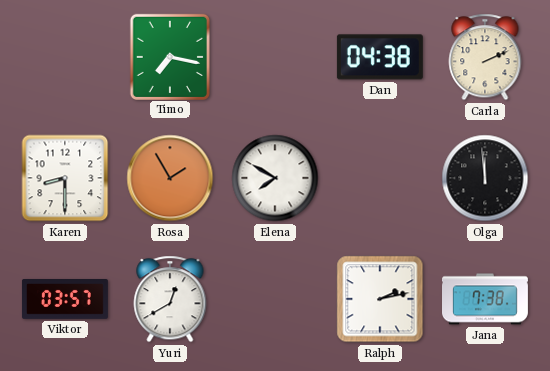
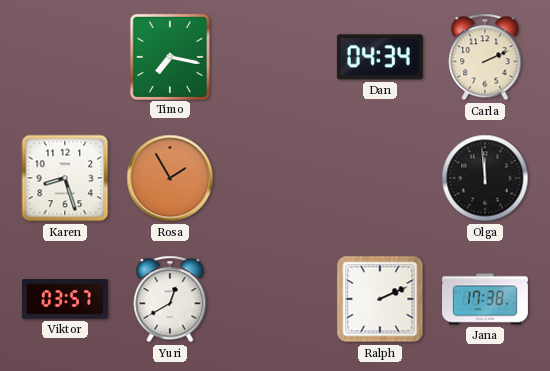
Dan: 04:38 -> 04:34 (380, 57)
Karen: 8:30 -> 8:27 (65, 178)
Elena: 7:50 -> none (275, 178)
Ralph: 2:13 -> 2:11 (380, 299)
Jana: 7:38 -> 17:38 (486, 299)
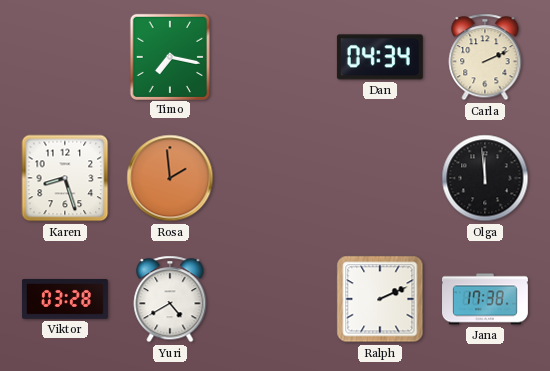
Rosa: 1:55 -> 1:59 (170, 178)
Viktor: 03:57 -> 03:28 (65, 300)
Yuri: 12:40 -> 4:40 (170, 299)
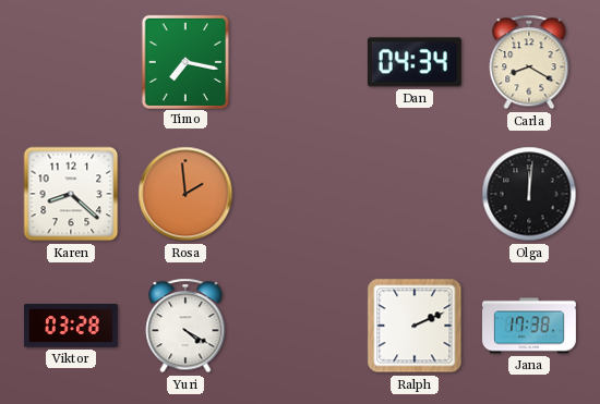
Carla: 2:11 -> 8:20 (529, 62)
Karen: 8:27 -> 8:22 (71, 194)
Olga: 11:59 -> 12:01 (529, 194)
Yuri: 4:40 -> 4:20 (185, 326)
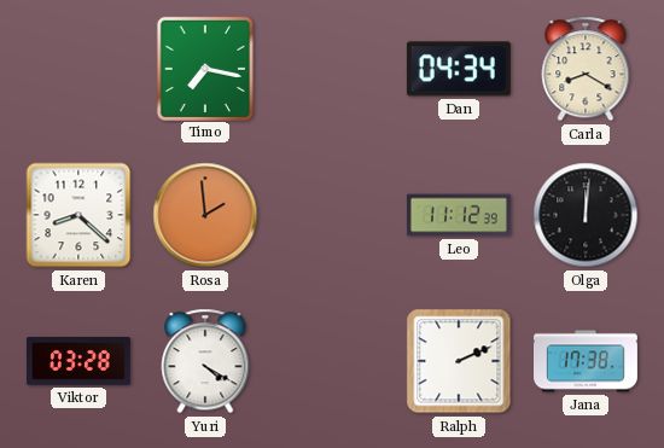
Leo: none -> 11:12 (459, 215)
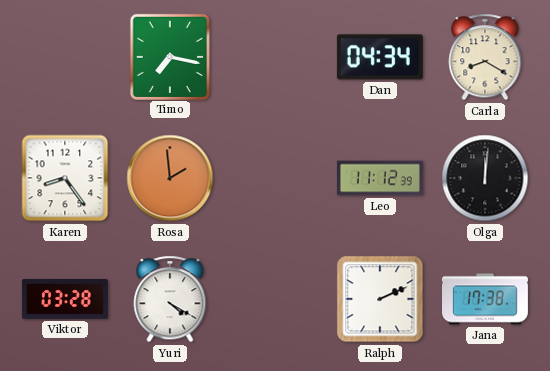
Karen: 8:22 -> 8:24 (65, 178)
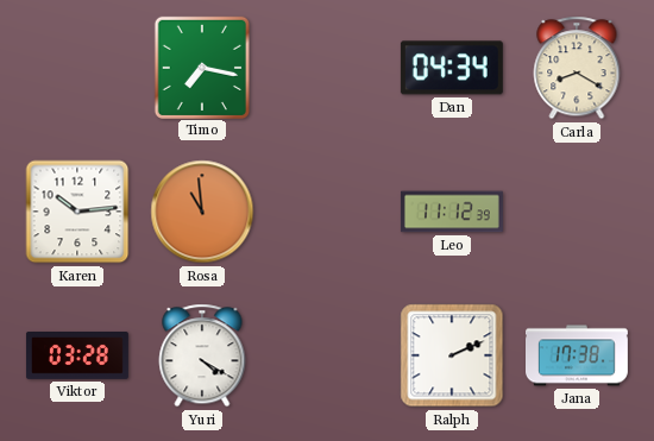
Karen: 8:24 -> 10:14 (77, 212)
Rosa: 1:59 -> 10:59 (202, 212)
Olga: 12:01 -> none (485, 178)
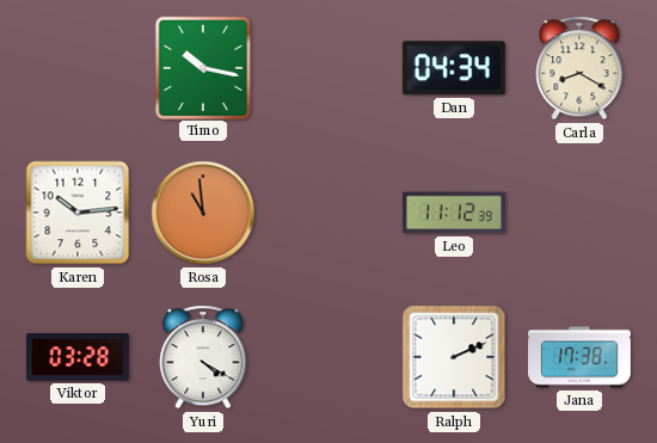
Timo: 7:17 -> 10:17 (203, 67)
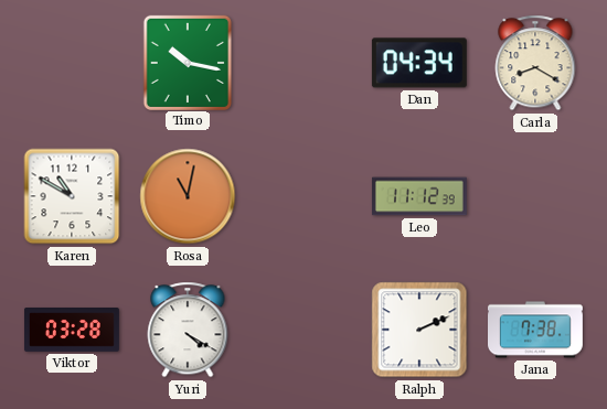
Karen: 10:14 -> 10:50 (72, 196)
Rosa: 10:59 -> 11:02 (188, 196)
Jana: 17:38 -> 7:38 (536, 330)
